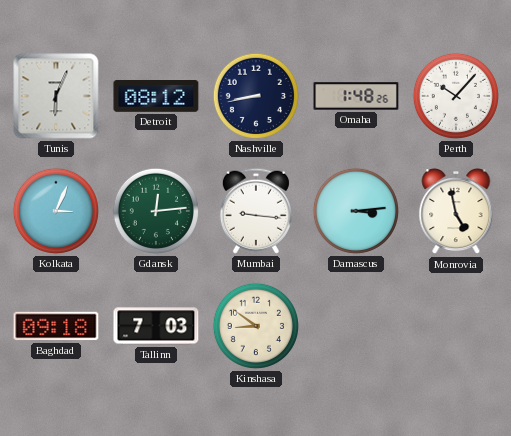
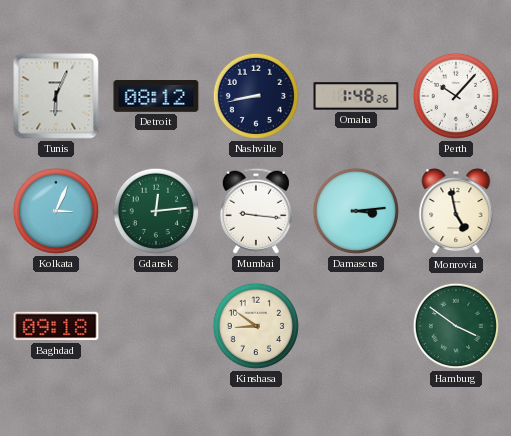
Tallinn: 7:03 -> none (156, 326)
Hamburg: none -> 3:51 (456, 326)
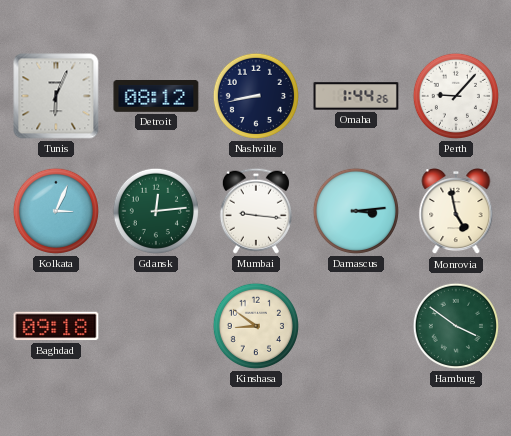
Omaha: 1:48 -> 1:44 (356, 96)
Perth: 10:07 -> 9:07 (456, 96)
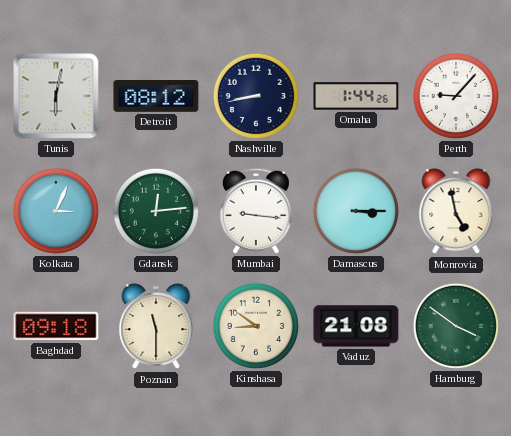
Tunis: 6:04 -> 6:02 (56, 96)
Damascus: 3:14 -> 3:15 (356, 211)
Poznan: none -> 11:30 (156, 326)
Vaduz: none -> 21:08 (356, 326)
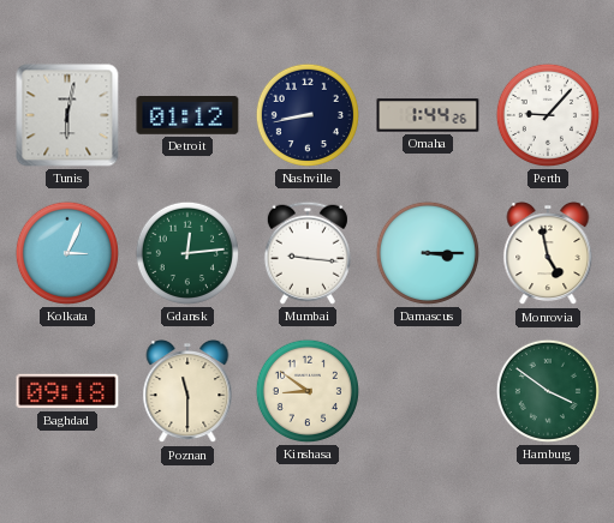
Detroit: 08:12 -> 01:12 (187, 116)
Vaduz: 21:08 -> none (356, 326)
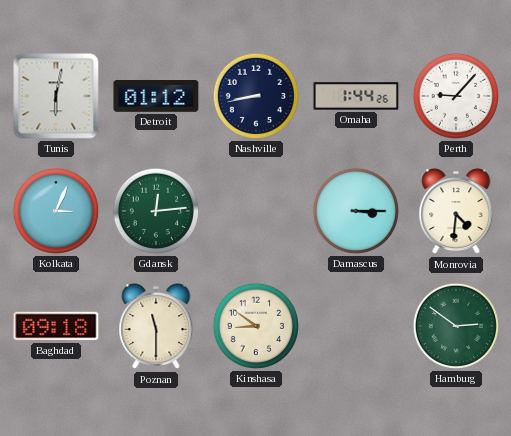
Mumbai: 9:16 -> none (308, 253)
Monrovia: 4:58 -> 4:31 (456, 211)
Hamburg: 3:51 -> 2:51 (456, 326)
